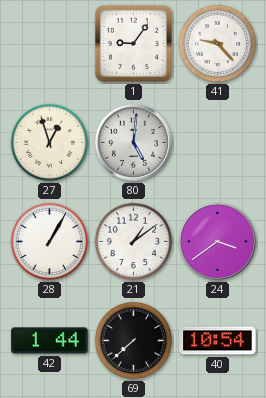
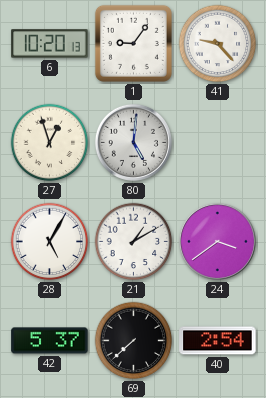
6: none -> 10:20 (50, 44)
28: 1:05 -> 5:05 (50, 242)
21: 1:09 -> 1:10 (134, 242)
42: 1:44 -> 5:37 (50, 341)
40: 10:54 -> 2:54 (218, 341)
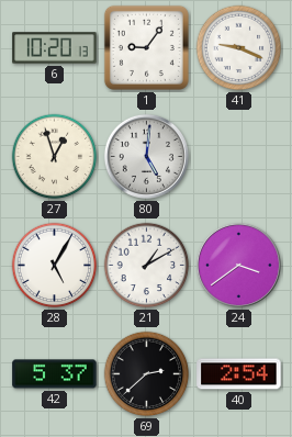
41: 9:23 -> 9:19 (239, 48)
69: 7:38 -> 2:38 (147, 374)
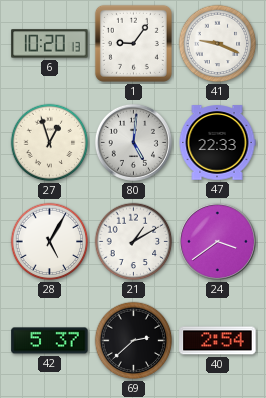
47: none -> 22:33 (217, 143)
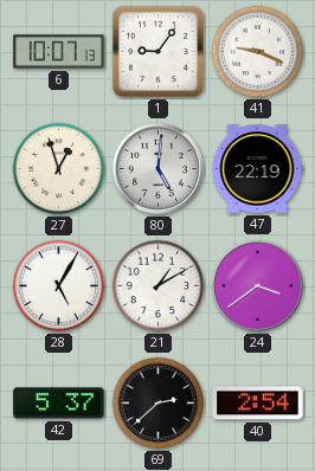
6: 10:20 -> 10:07 (59, 52)
47: 22:33 -> 22:19 (257, 169)
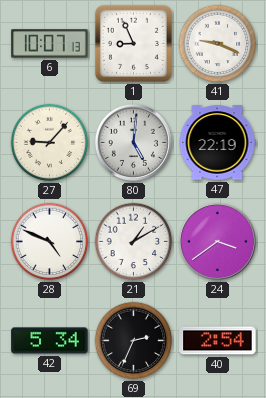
1: 9:06 -> 8:56 (133, 43)
27: 12:57 -> 9:07 (50, 143)
28: 5:05 -> 4:49 (50, 242)
42: 5:37 -> 5:34 (50, 341)
69: 2:38 -> 2:34 (134, 341)
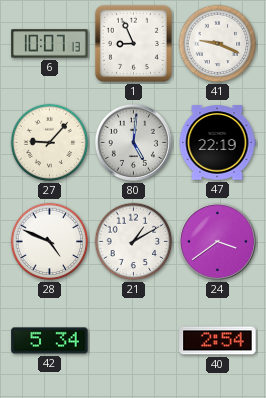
69: 2:34 -> none (134, 341)
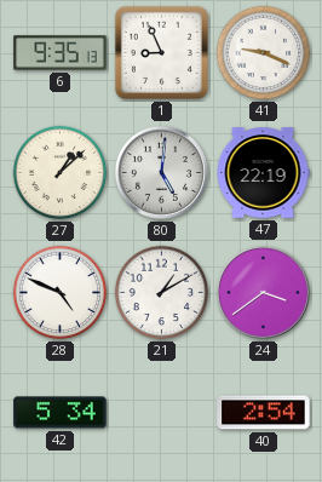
6: 10:07 -> 9:35 (61, 53)
27: 9:07 -> 1:08 (61, 173)
